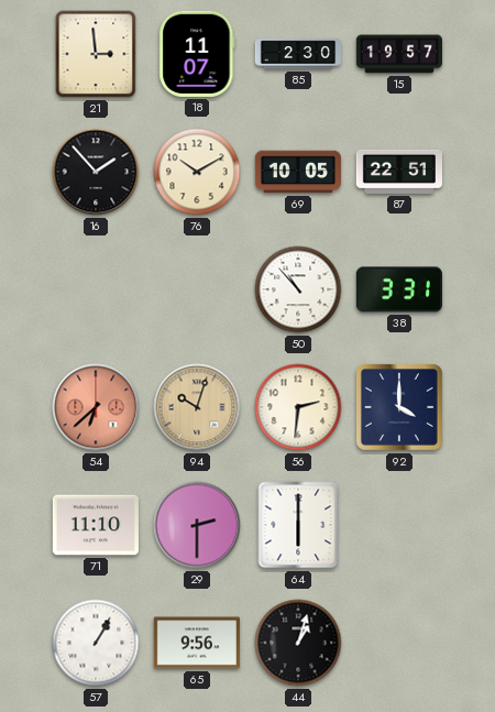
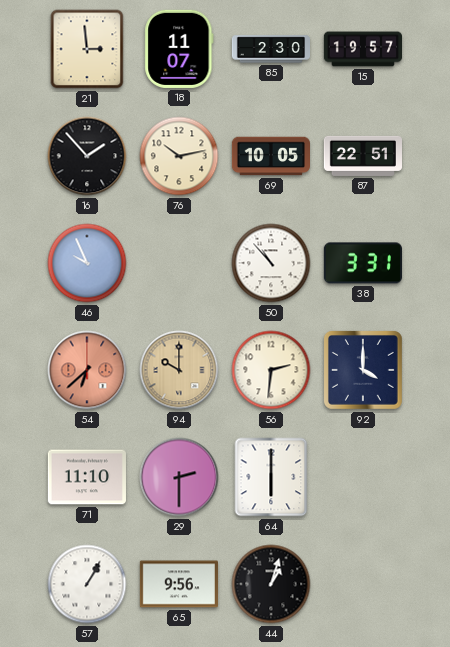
76: 10:10 -> 10:13 (179, 156)
46: none -> 9:56 (87, 263)
94: 10:03 -> 10:00 (179, 370)
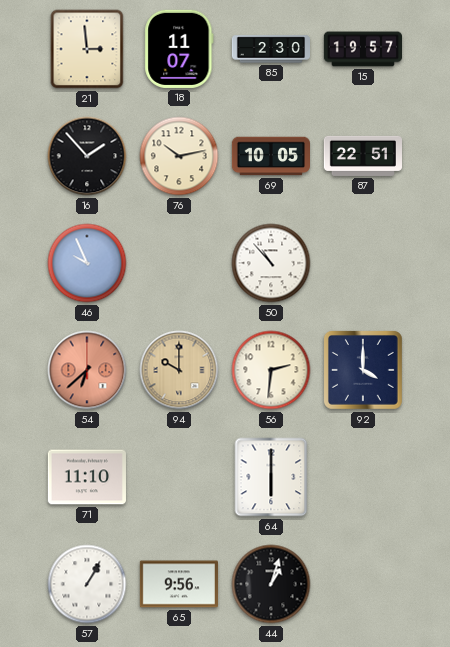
38: 3:31 -> none (363, 263)
29: 2:30 -> none (179, 477)
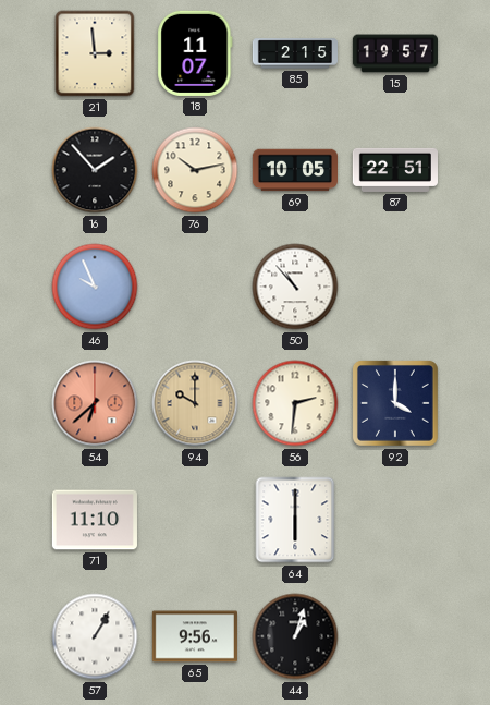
85: 2:30 -> 2:15 (294, 53)
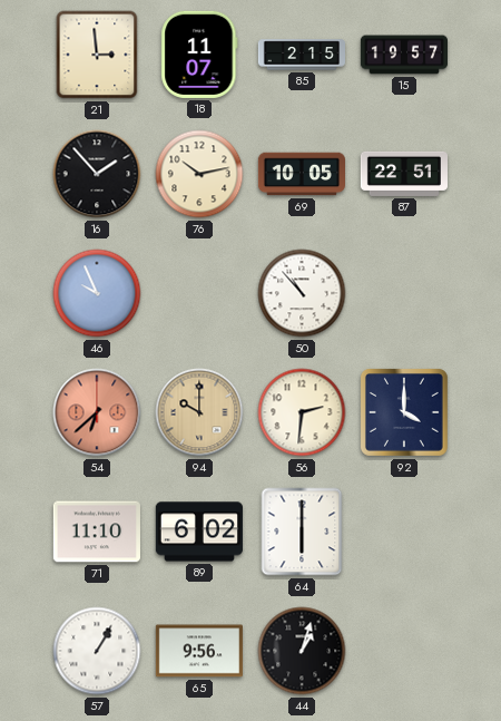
89: none -> 6:02 (199, 532)
